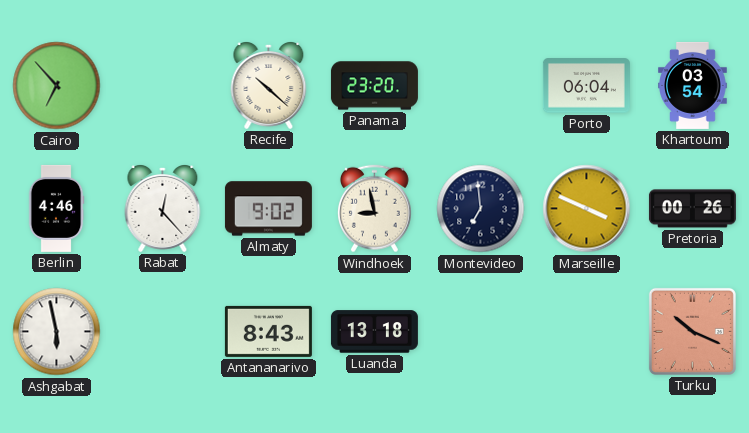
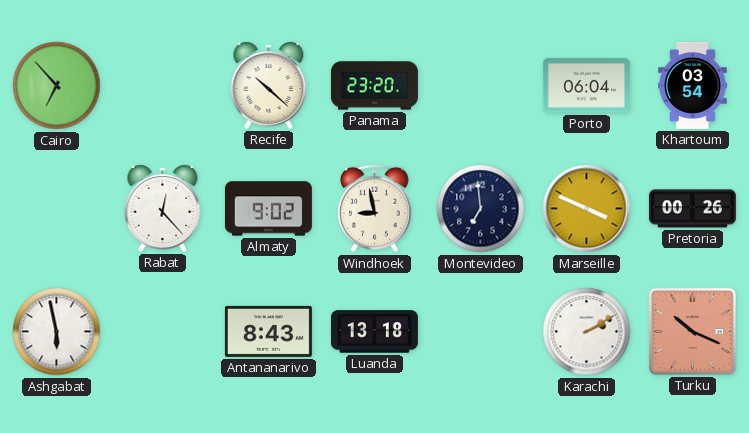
Berlin: 4:46 -> none (56, 208)
Karachi: none -> 2:10 (587, 332)
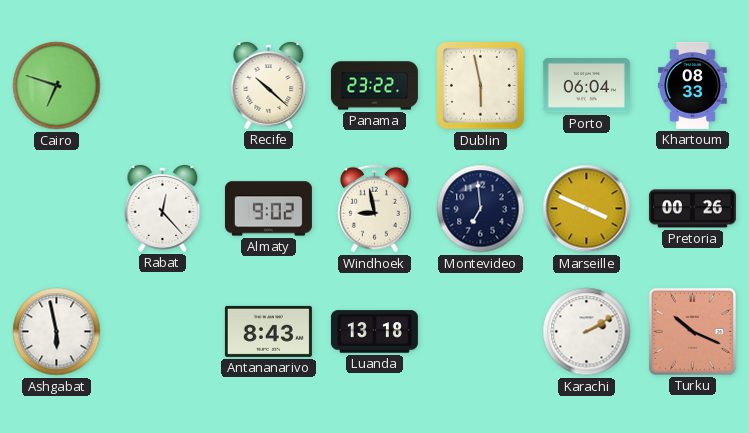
Cairo: 6:53 -> 6:48 (57, 86)
Panama: 23:20 -> 23:22 (374, 86)
Dublin: none -> 5:58 (481, 86)
Khartoum: 03:54 -> 08:33 (693, 85)
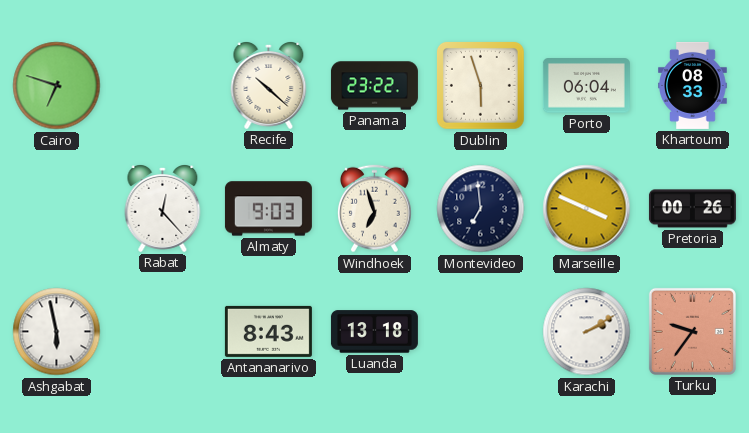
Dublin: 5:58 -> 5:57 (481, 86)
Almaty: 9:02 -> 9:03 (268, 209)
Windhoek: 8:58 -> 6:57 (374, 209)
Turku: 10:19 -> 9:36 (692, 331)
